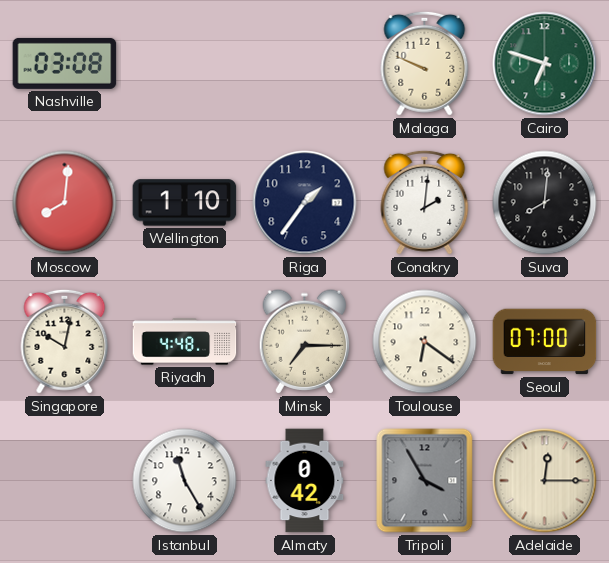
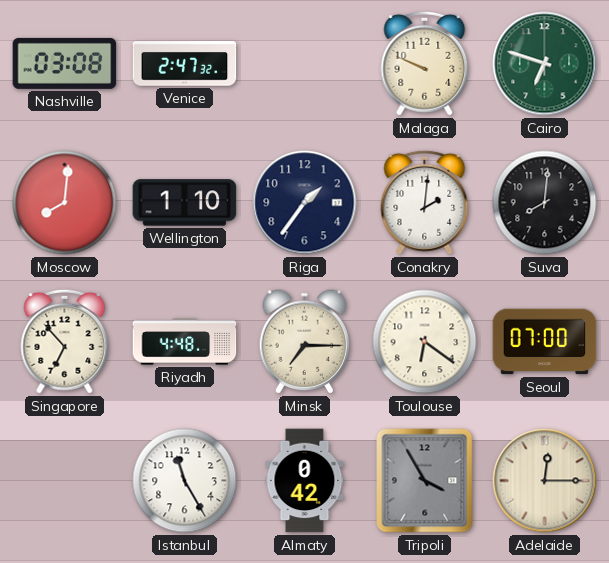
Venice: none -> 2:47 (185, 64)
Singapore: 10:02 -> 6:53 (65, 341)
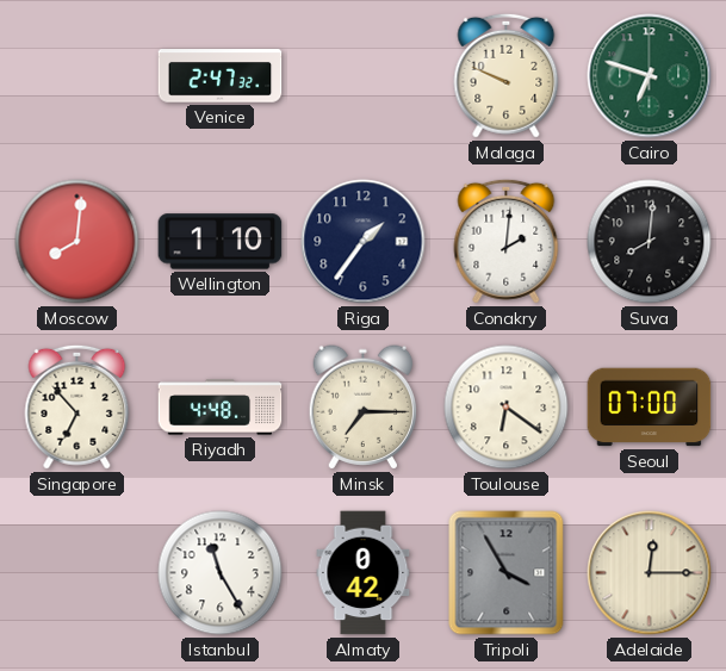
Nashville: 03:08 -> none (65, 63)
